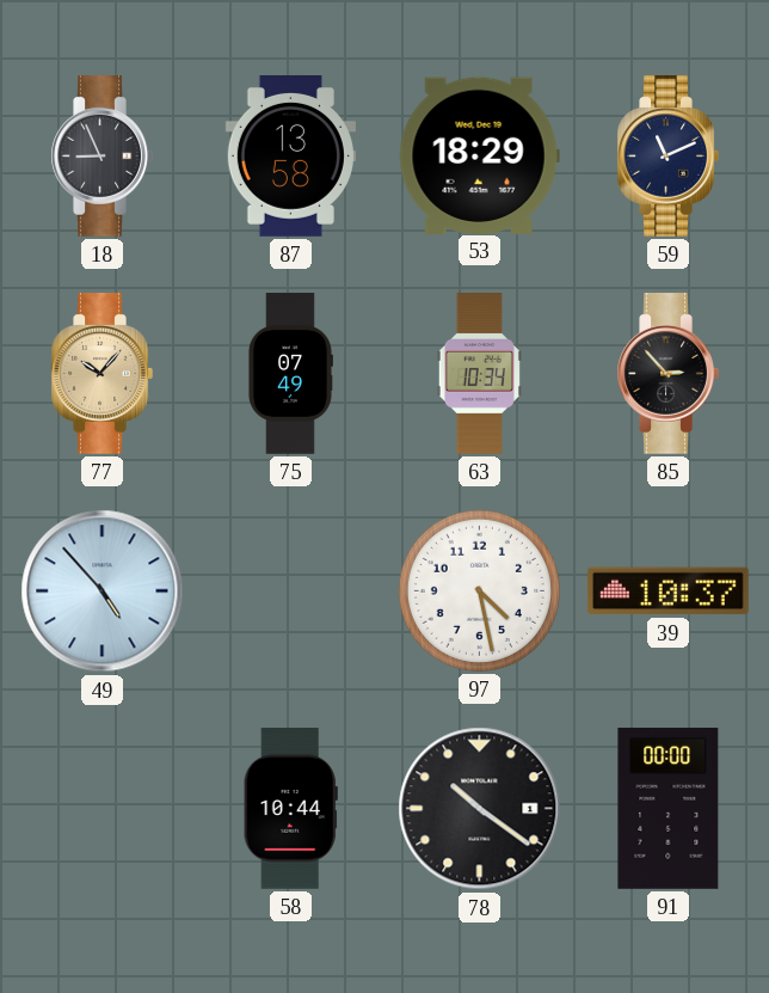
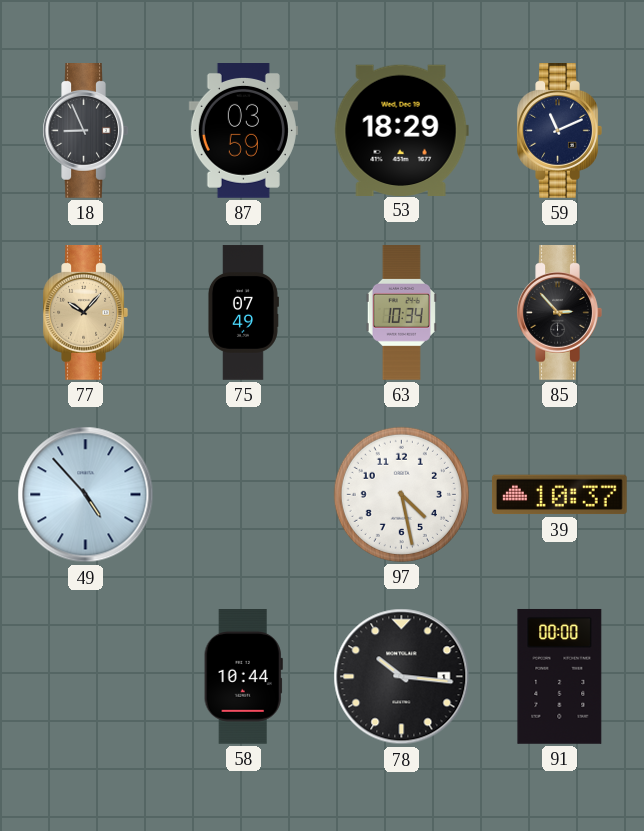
87: 13:58 -> 03:59 (243, 131)
78: 10:21 -> 10:16 (402, 677)
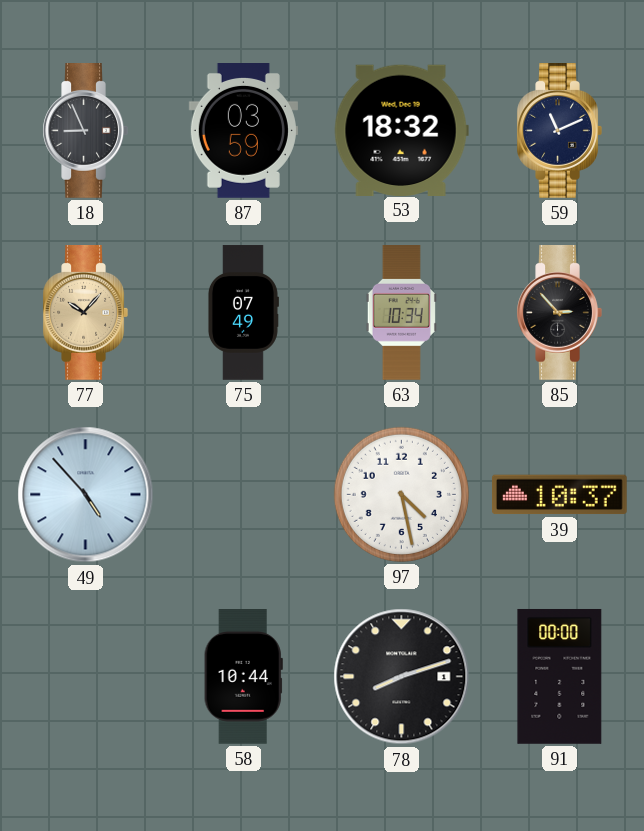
53: 18:29 -> 18:32 (401, 130)
78: 10:16 -> 8:12 (402, 677)
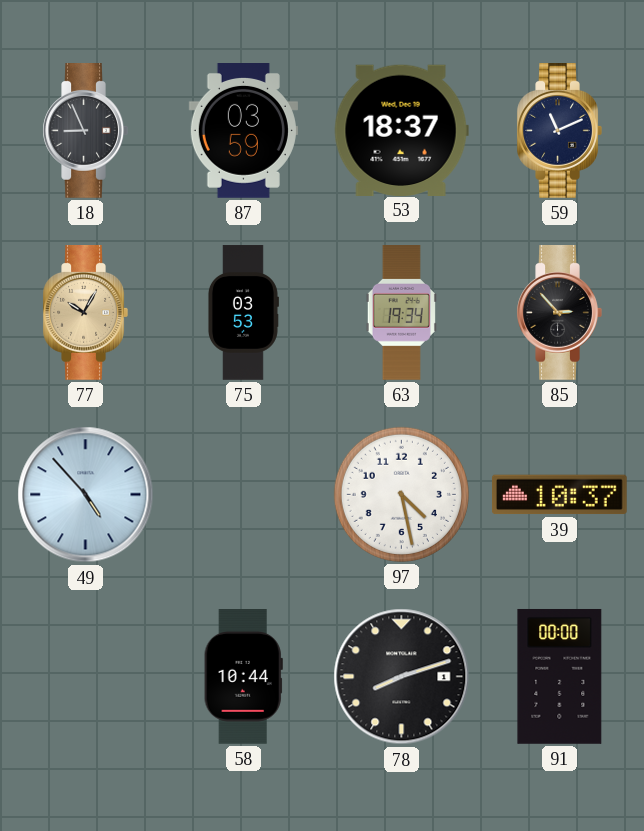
53: 18:32 -> 18:37 (401, 130)
77: 10:07 -> 10:05 (85, 313)
75: 07:49 -> 03:53 (243, 313)
63: 10:34 -> 19:34 (401, 313)
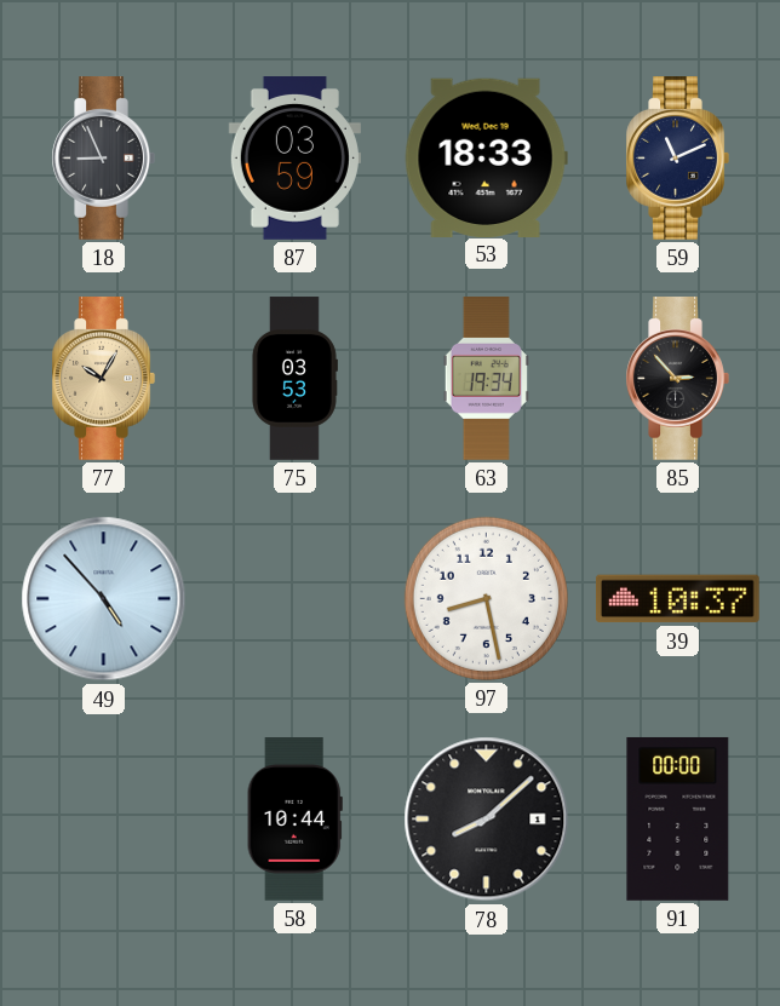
53: 18:37 -> 18:33 (486, 157)
97: 4:28 -> 8:28 (486, 598)
78: 8:12 -> 8:08 (487, 820)
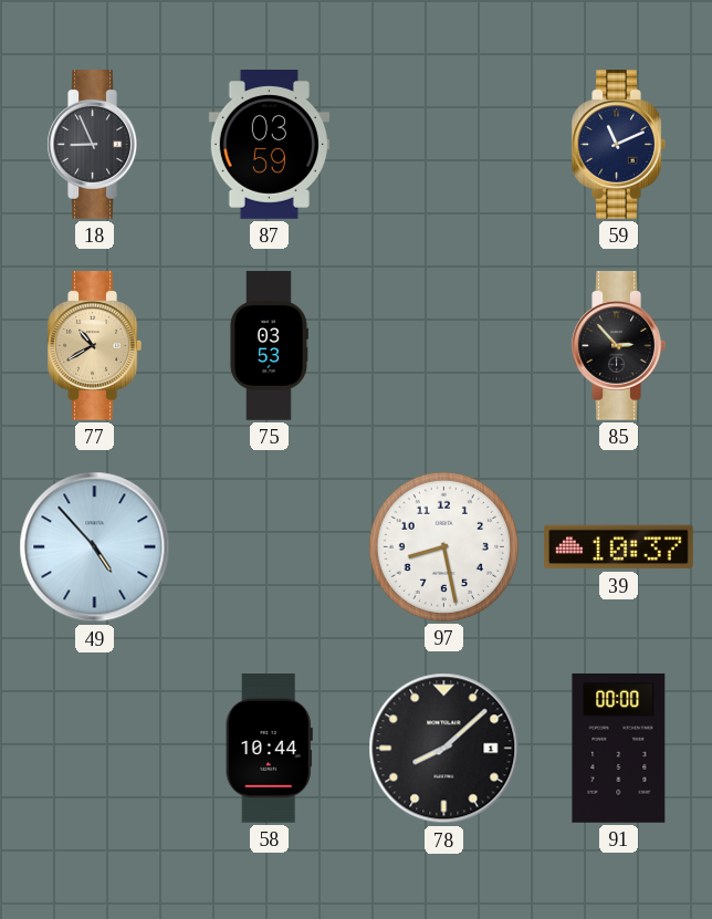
53: 18:33 -> none (486, 157)
77: 10:05 -> 10:40 (94, 346)
63: 19:34 -> none (486, 379)
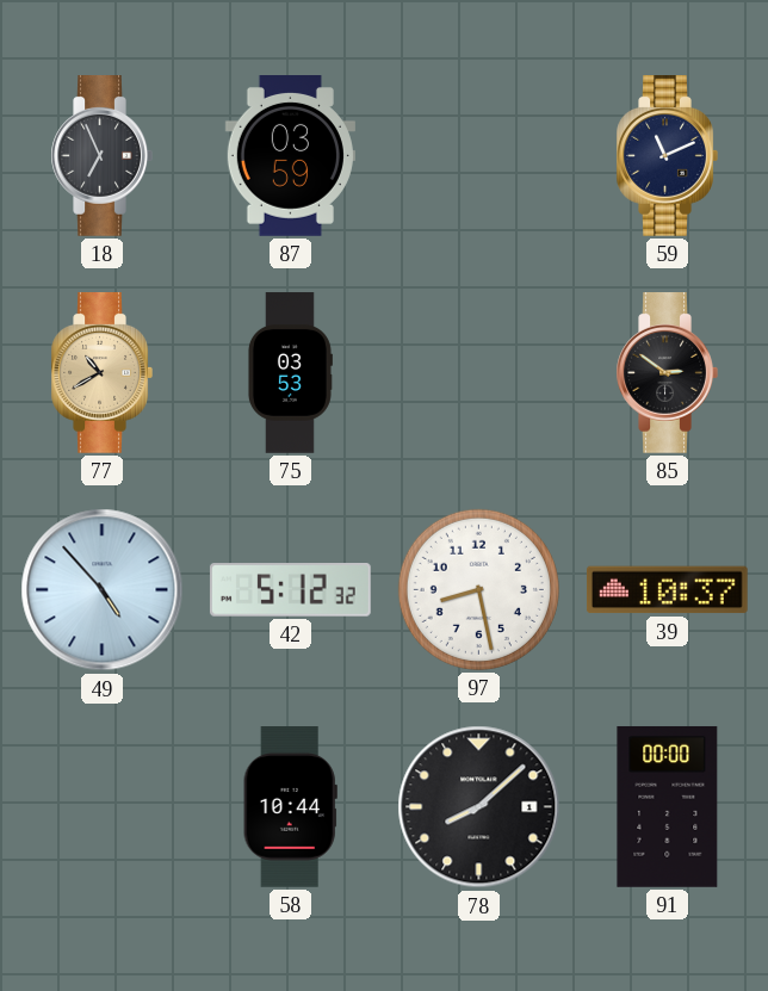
18: 8:56 -> 6:56 (101, 156)
85: 2:53 -> 2:51 (667, 373)
42: none -> 5:12 (290, 590)
